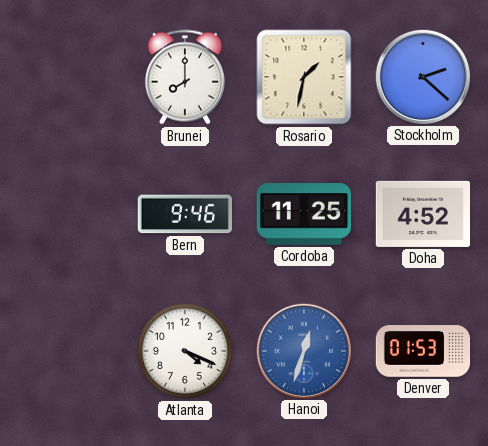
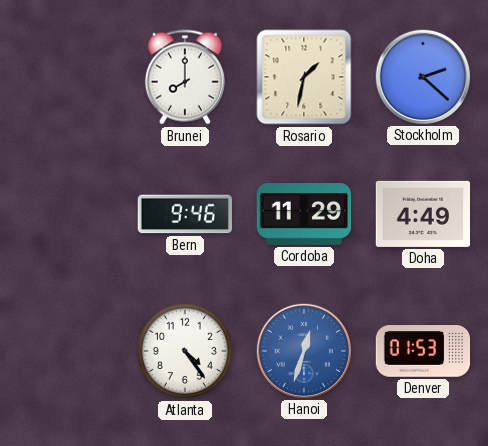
Cordoba: 11:25 -> 11:29 (304, 214)
Doha: 4:52 -> 4:49 (423, 214)
Atlanta: 4:19 -> 4:24 (185, 351)
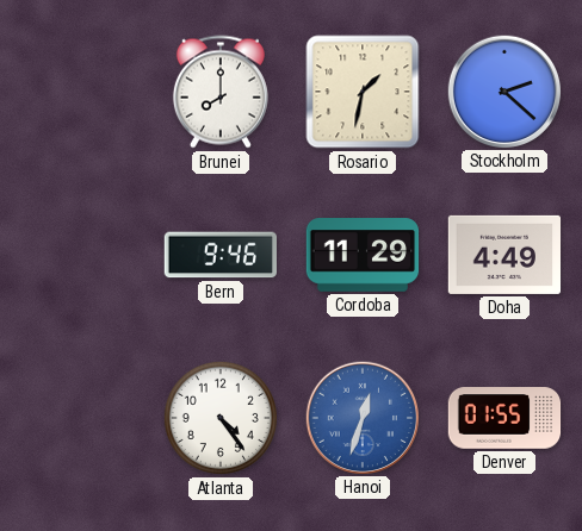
Denver: 01:53 -> 01:55 (504, 418)
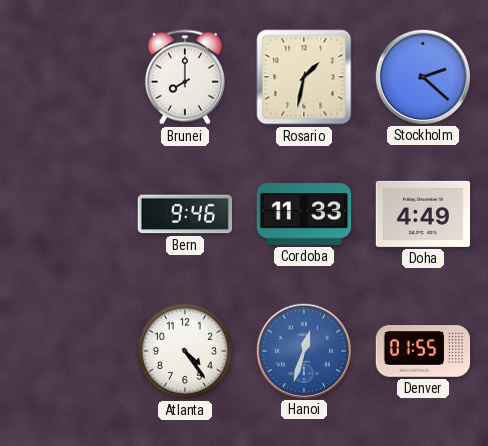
Cordoba: 11:29 -> 11:33 (304, 214)
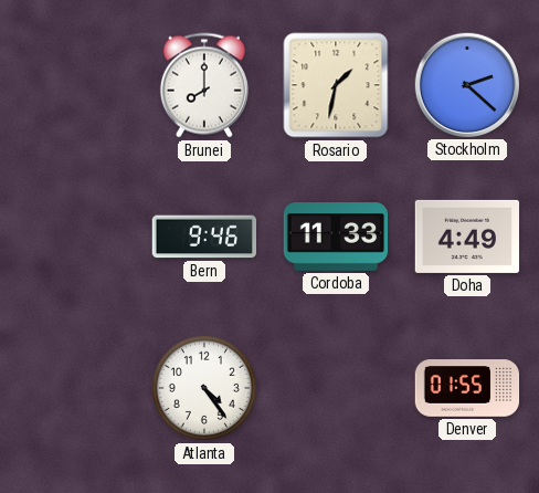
Hanoi: 12:33 -> none (303, 350)
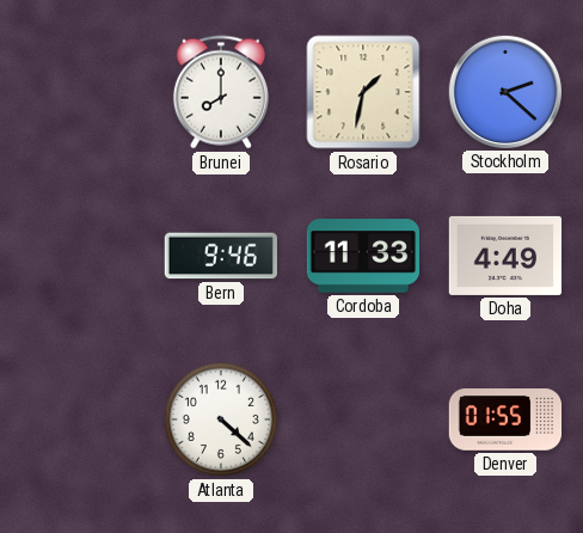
Atlanta: 4:24 -> 4:22 (221, 419)
